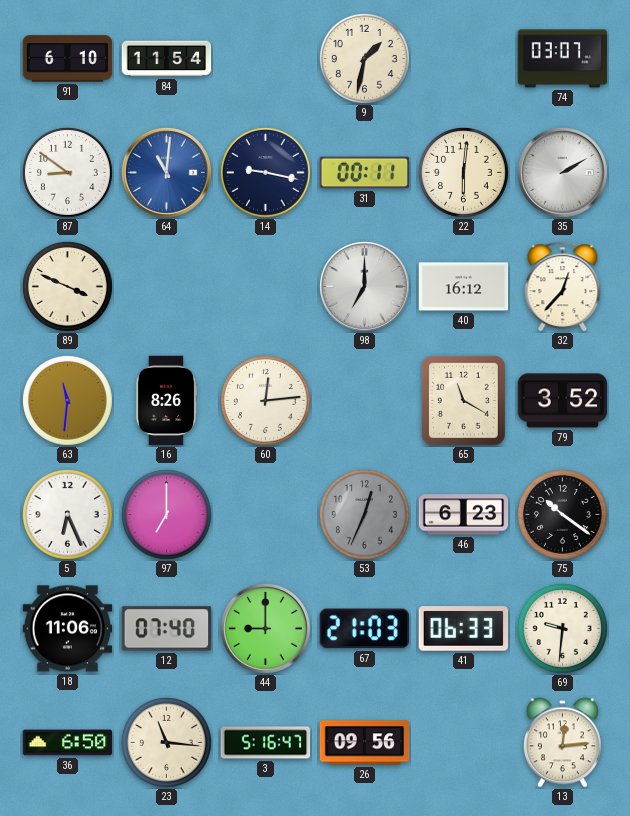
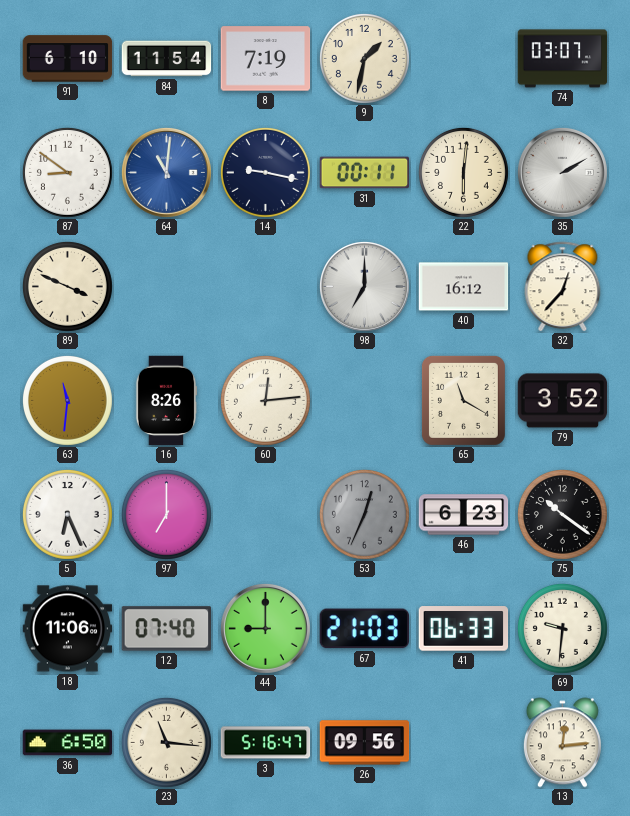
8: none -> 7:19 (266, 59)
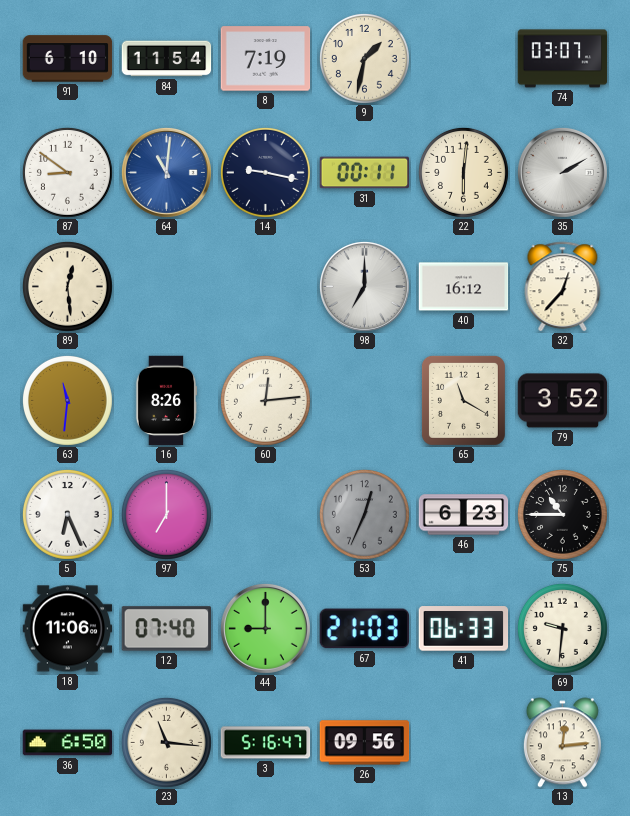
89: 3:49 -> 12:29 (67, 286)
75: 10:21 -> 10:45 (562, 514)
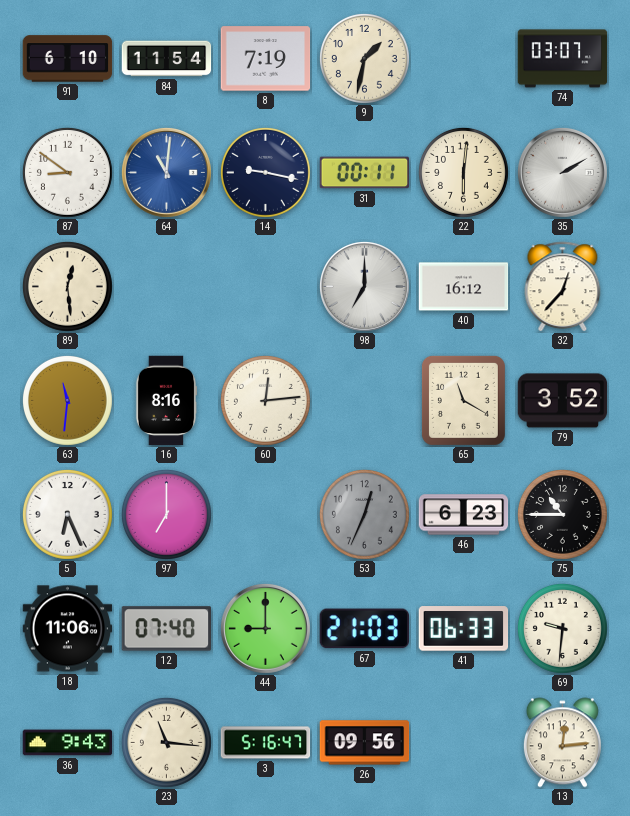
16: 8:26 -> 8:16 (166, 401)
36: 6:50 -> 9:43 (68, 743)
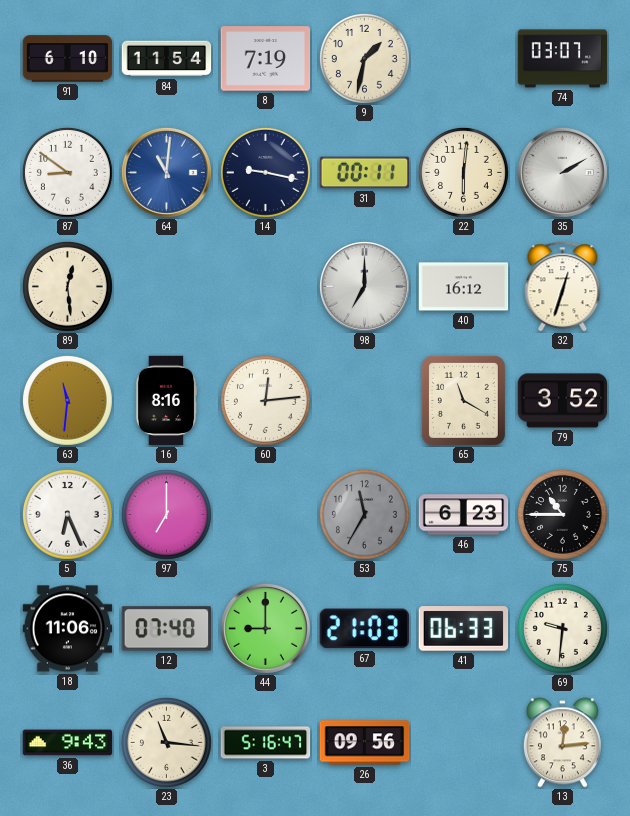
32: 12:37 -> 12:33 (563, 287)
53: 12:34 -> 11:35 (364, 514)
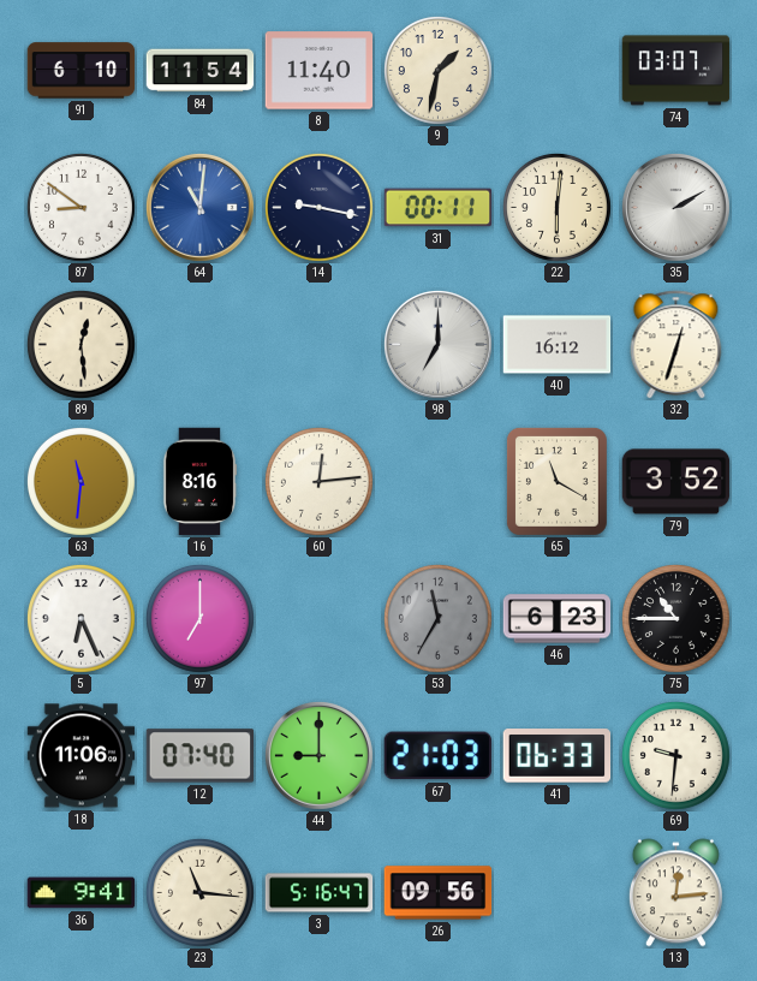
8: 7:19 -> 11:40 (320, 71)
36: 9:43 -> 9:41 (82, 893)
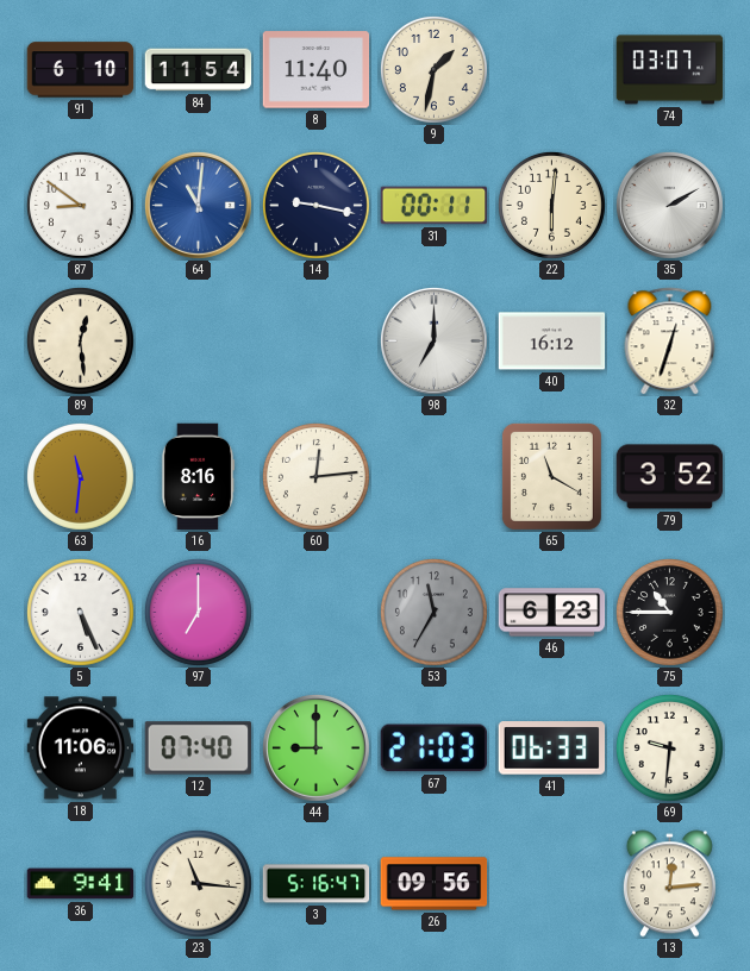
5: 6:26 -> 5:26 (80, 612)
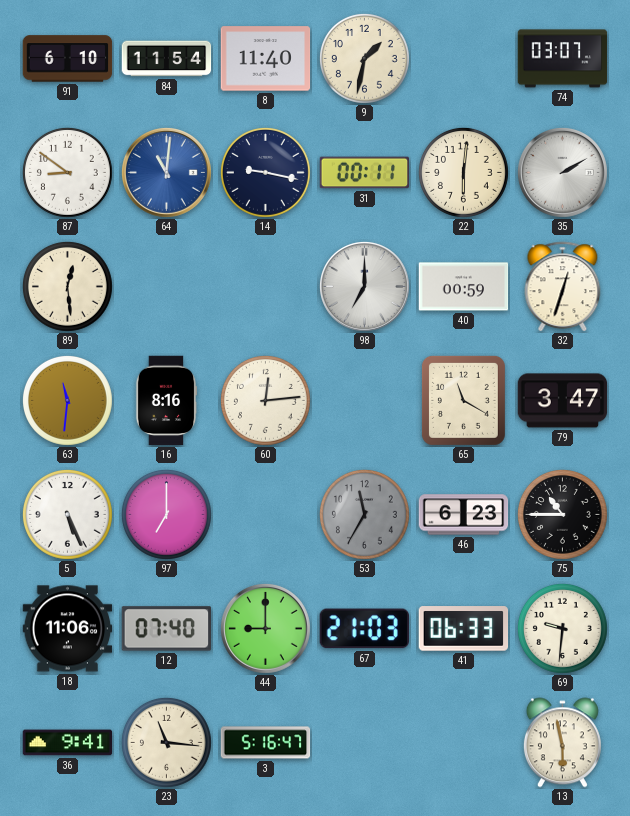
40: 16:12 -> 00:59 (464, 287)
79: 3:52 -> 3:47 (563, 401)
26: 09:56 -> none (435, 884)
13: 12:14 -> 5:58 (562, 743)
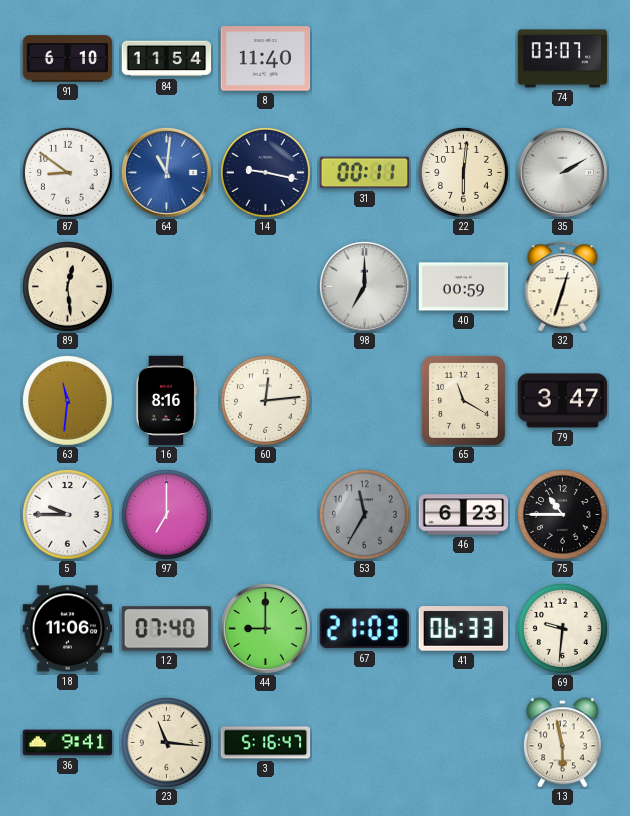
9: 1:32 -> none (364, 58)
5: 5:26 -> 9:45 (67, 514)
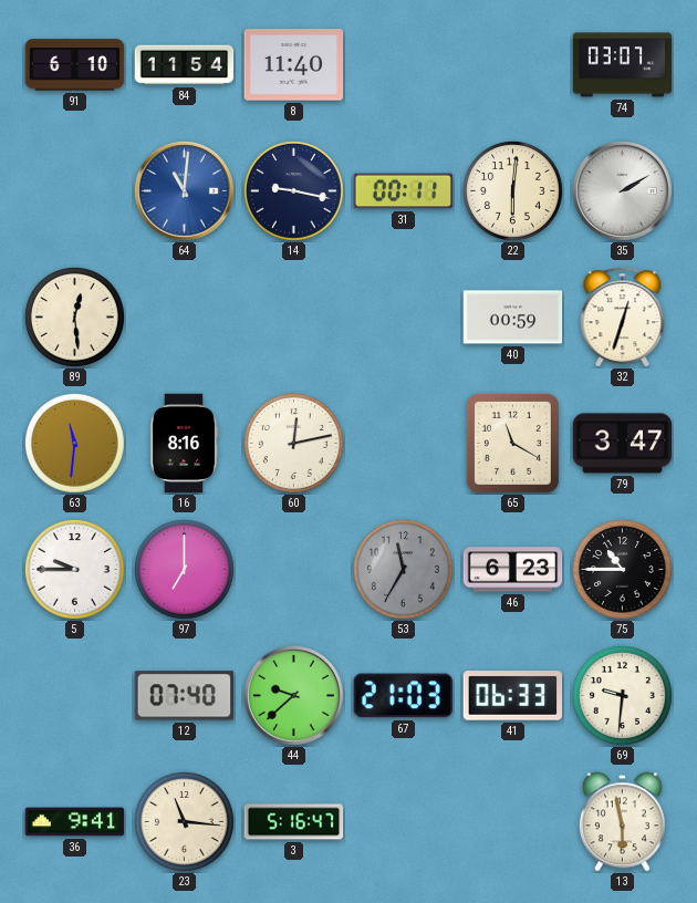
87: 8:51 -> none (67, 172)
98: 7:00 -> none (364, 286)
60: 12:14 -> 12:13 (293, 443)
18: 11:06 -> none (68, 629)
44: 9:00 -> 9:38 (293, 695)
